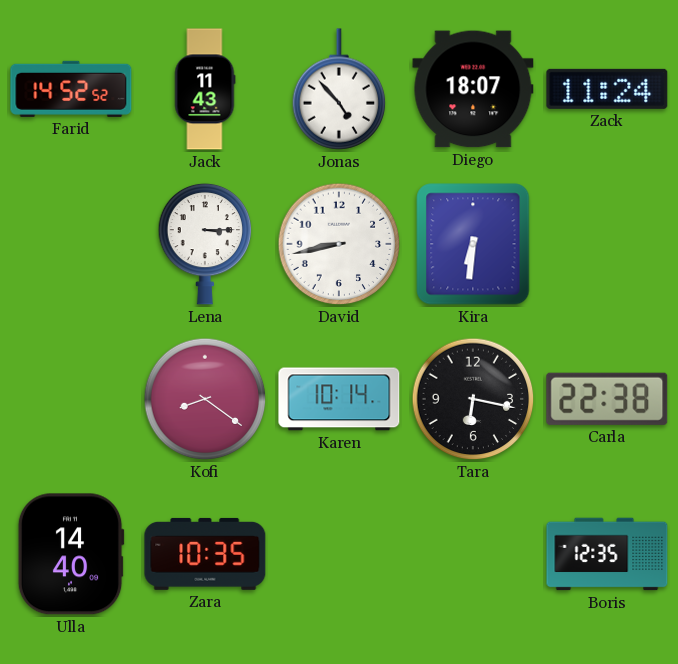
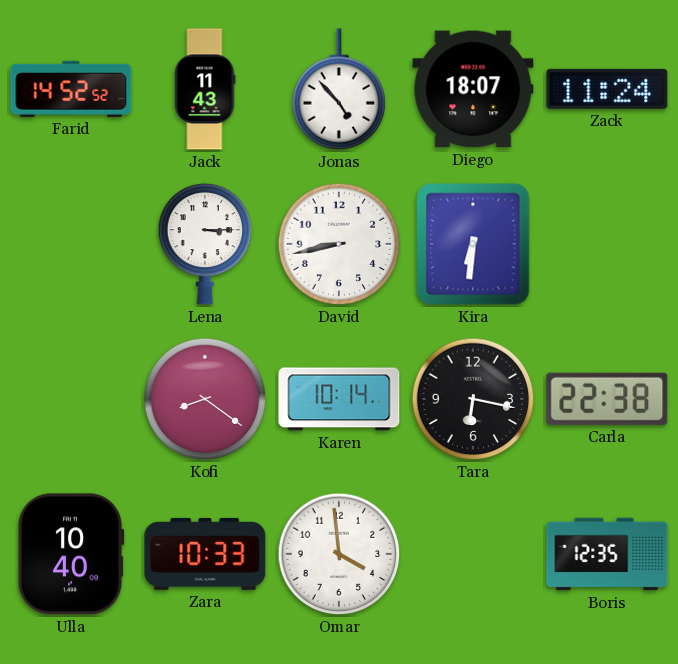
Ulla: 14:40 -> 10:40 (71, 554)
Zara: 10:35 -> 10:33 (205, 554)
Omar: none -> 3:59 (339, 554)
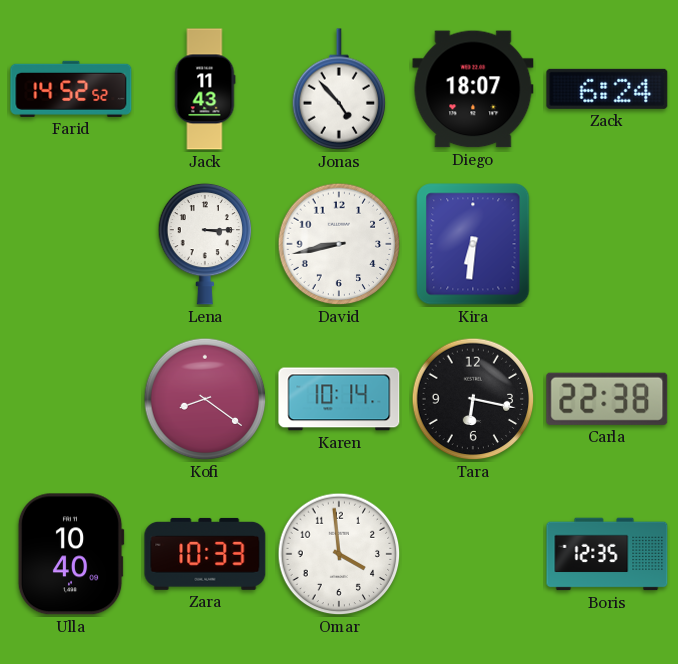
Zack: 11:24 -> 6:24 (607, 89)
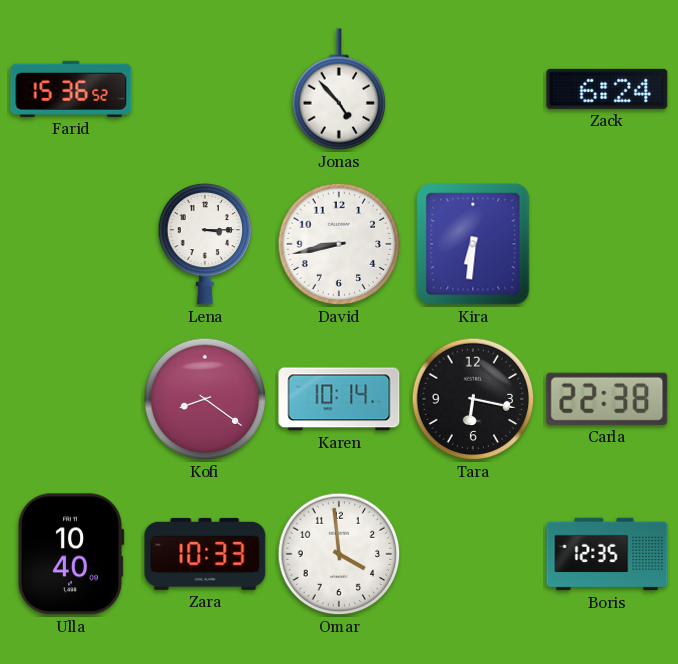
Farid: 14:52 -> 15:36 (71, 89)
Jack: 11:43 -> none (205, 89)
Diego: 18:07 -> none (473, 89)
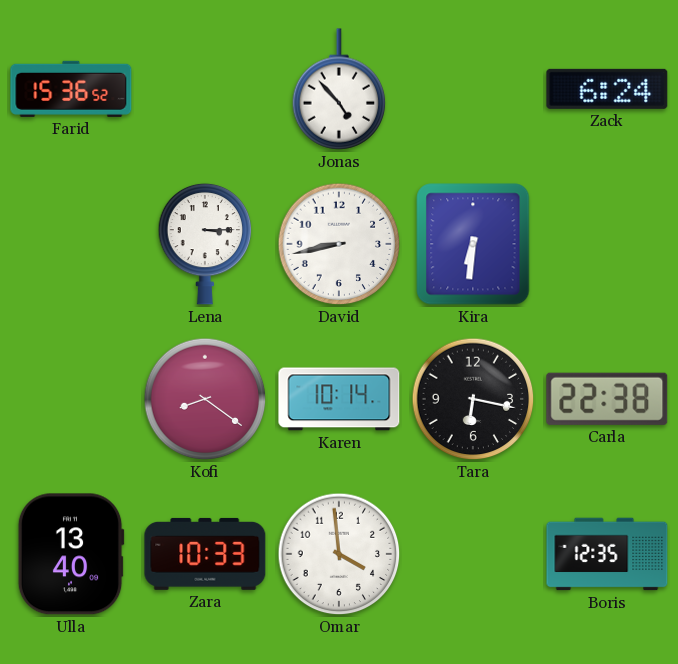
Ulla: 10:40 -> 13:40 (71, 554)
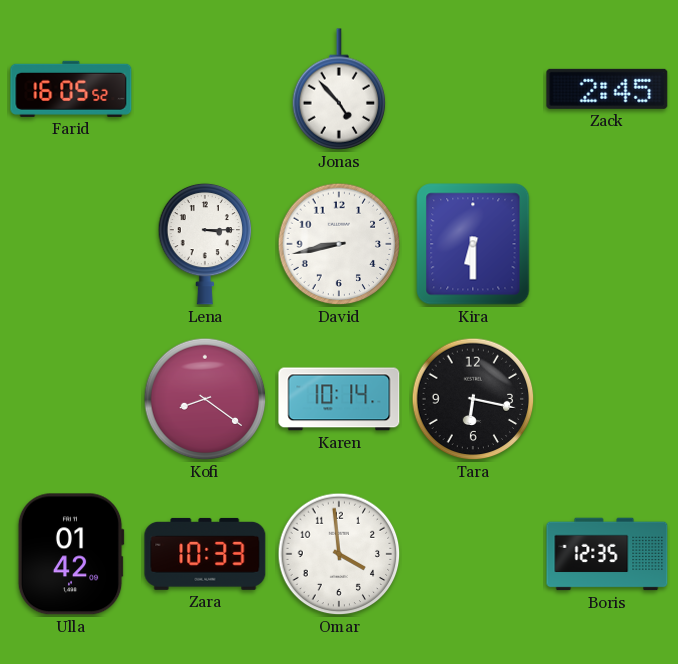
Farid: 15:36 -> 16:05 (71, 89)
Zack: 6:24 -> 2:45 (607, 89)
Kira: 6:31 -> 6:30 (473, 244)
Carla: 22:38 -> none (607, 399)
Ulla: 13:40 -> 01:42 (71, 554)
